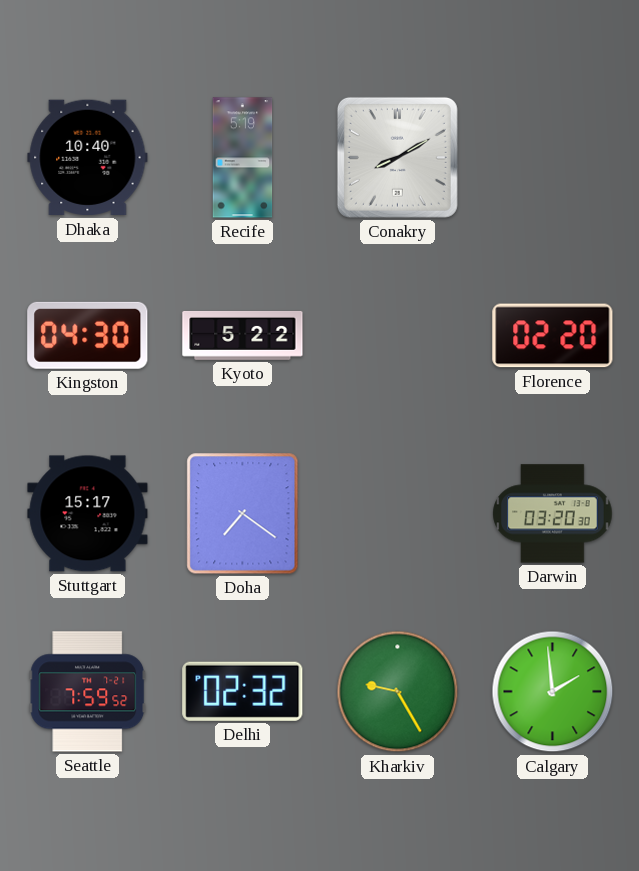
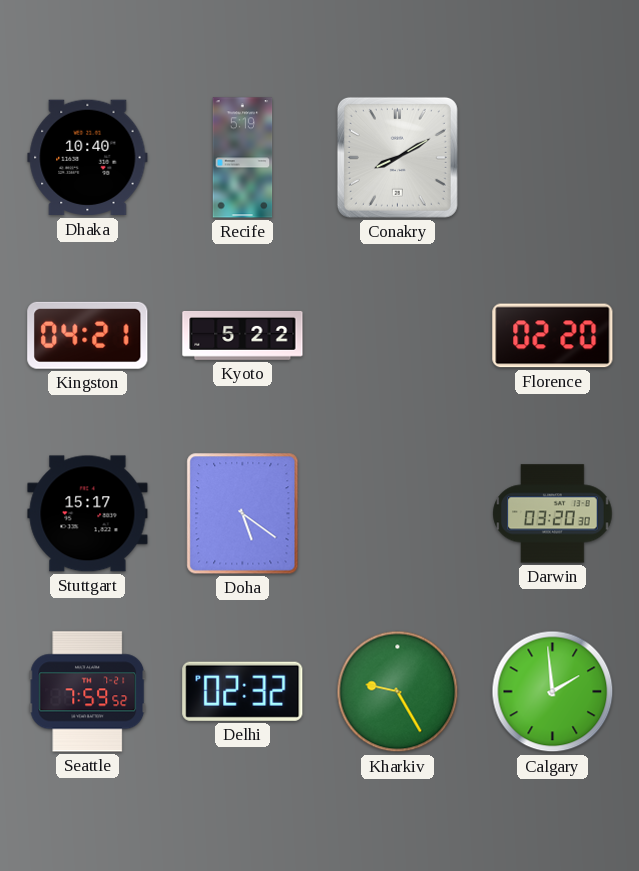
Kingston: 04:30 -> 04:21 (88, 335)
Doha: 7:21 -> 5:21 (243, 514)
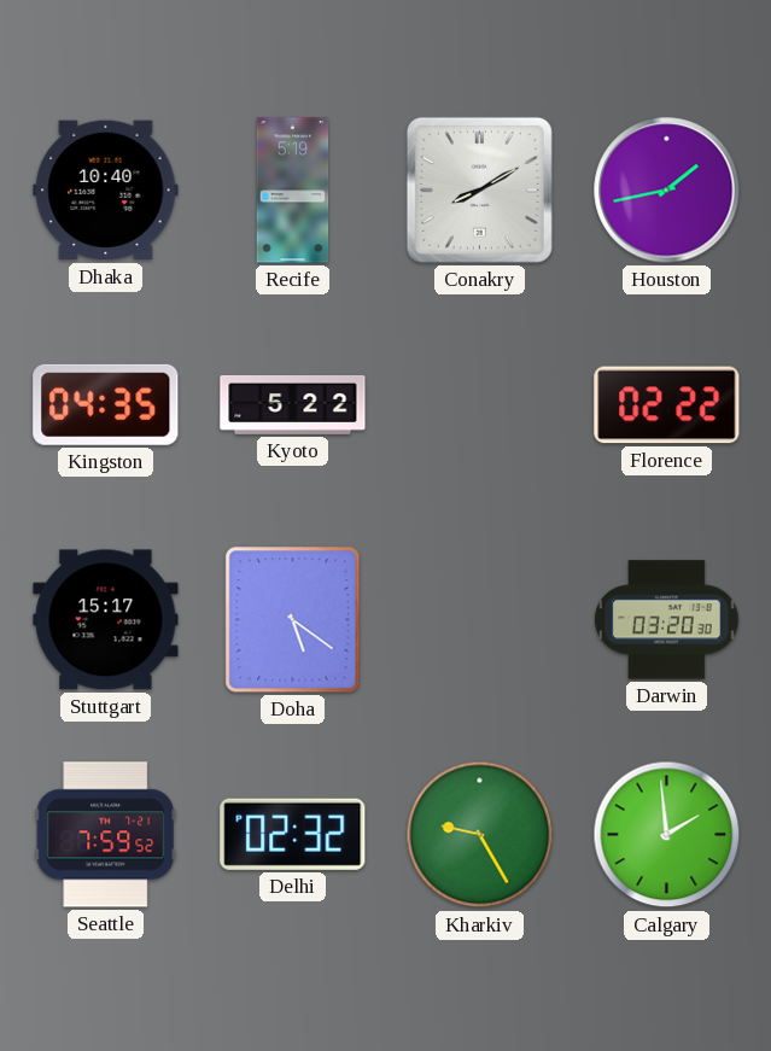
Houston: none -> 1:43 (667, 191)
Kingston: 04:21 -> 04:35 (106, 404)
Florence: 02:20 -> 02:22 (667, 405)
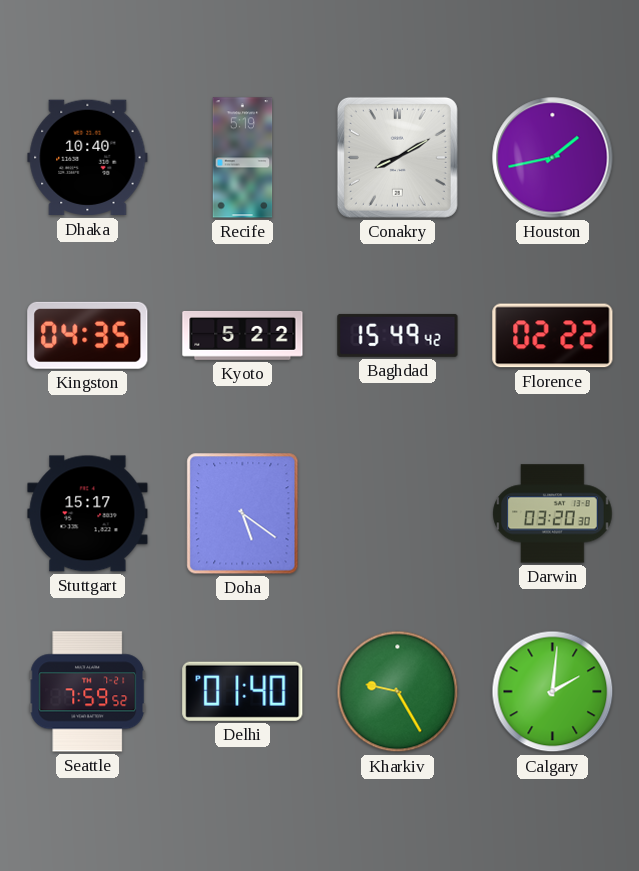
Baghdad: none -> 15:49 (398, 335)
Delhi: 02:32 -> 01:40 (243, 691)
Calgary: 1:59 -> 2:01 (553, 692)
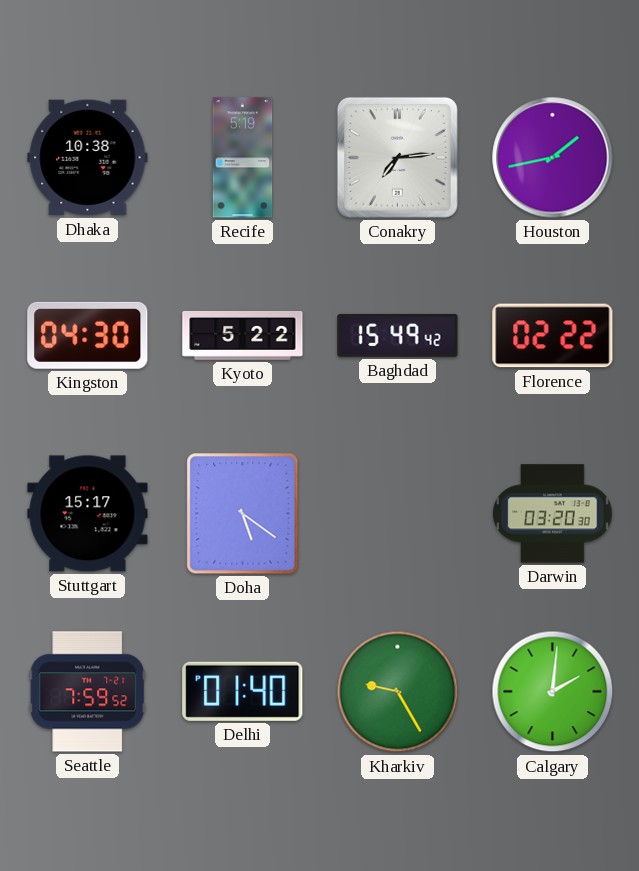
Dhaka: 10:40 -> 10:38 (88, 158)
Conakry: 8:10 -> 7:14 (397, 157)
Kingston: 04:35 -> 04:30 (88, 335)
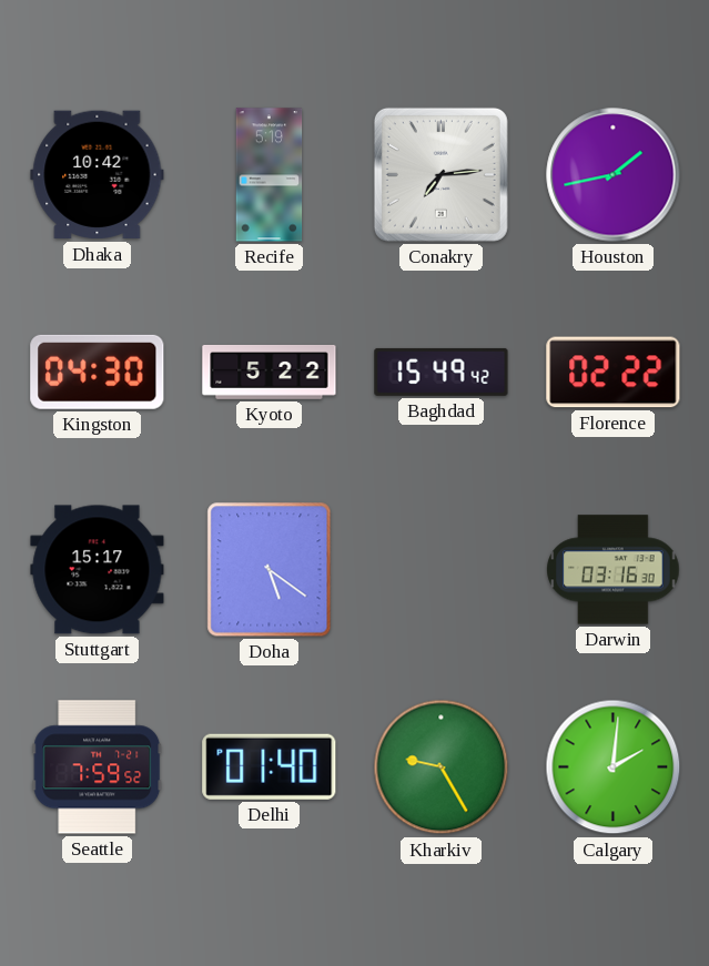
Dhaka: 10:38 -> 10:42 (98, 175)
Darwin: 03:20 -> 03:16 (614, 570)
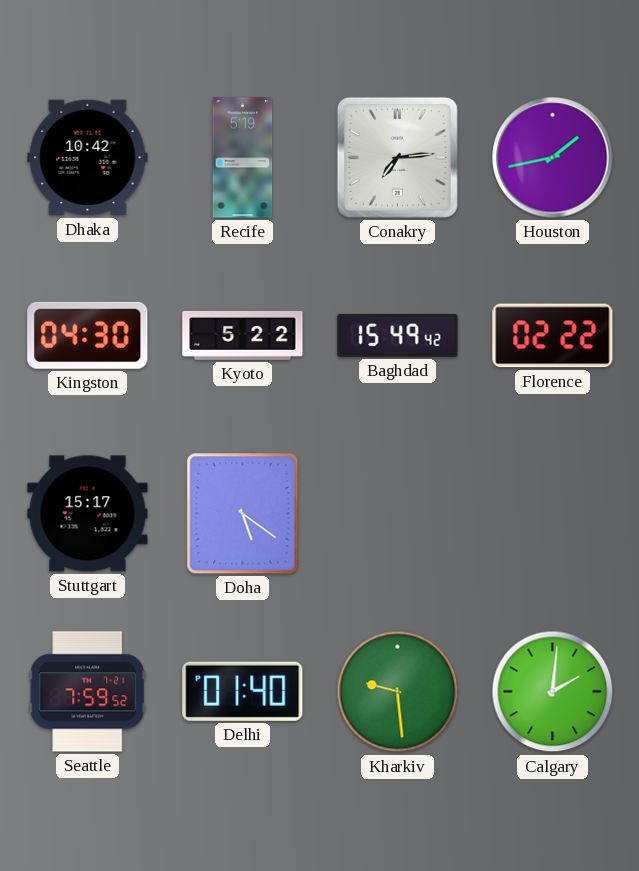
Darwin: 03:16 -> none (614, 570)
Kharkiv: 9:25 -> 9:29 (398, 692)
